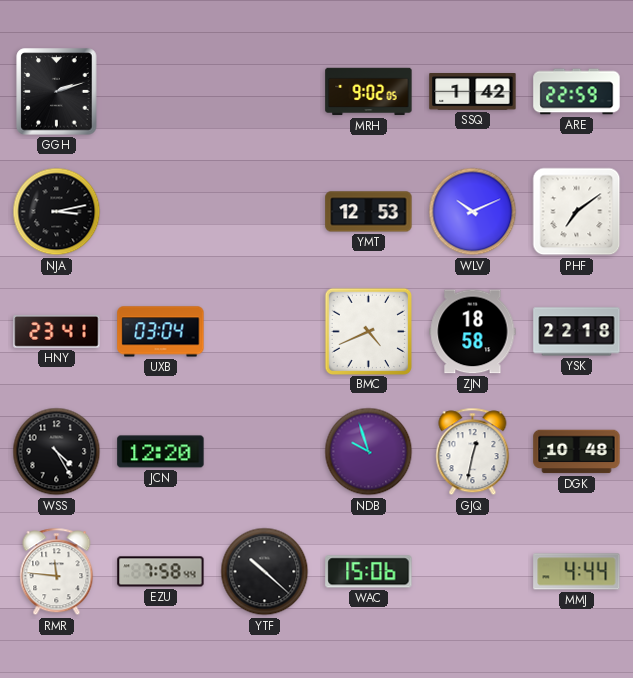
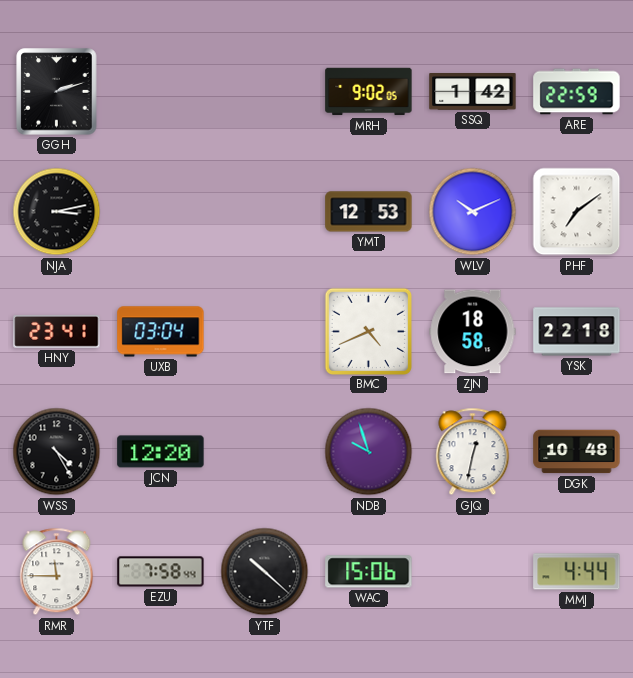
RMR: 11:46 -> 11:45 (57, 572)
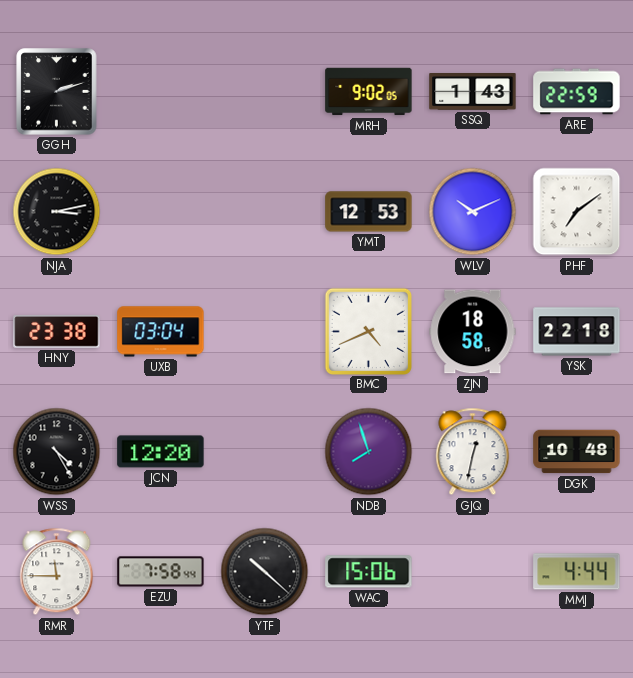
SSQ: 1:42 -> 1:43 (473, 92)
HNY: 23:41 -> 23:38 (57, 332)
NDB: 9:57 -> 7:57 (369, 452)
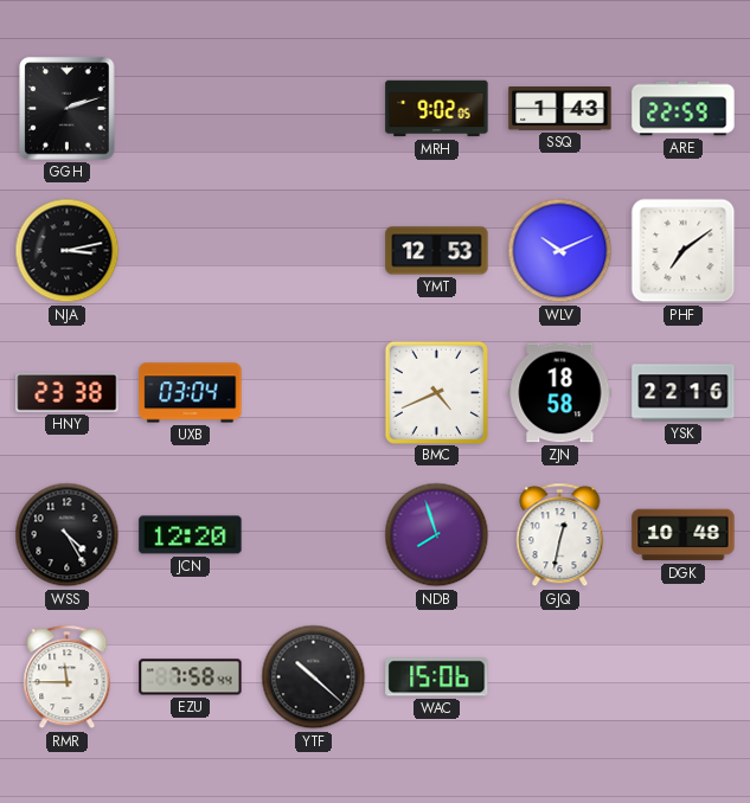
YSK: 22:18 -> 22:16 (684, 393)
MMJ: 4:44 -> none (577, 572)
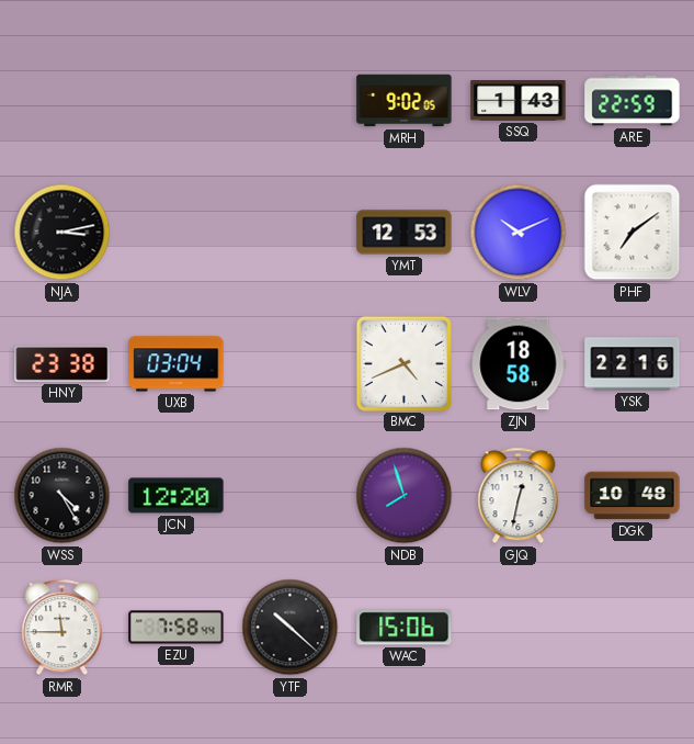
GGH: 2:12 -> none (68, 109)
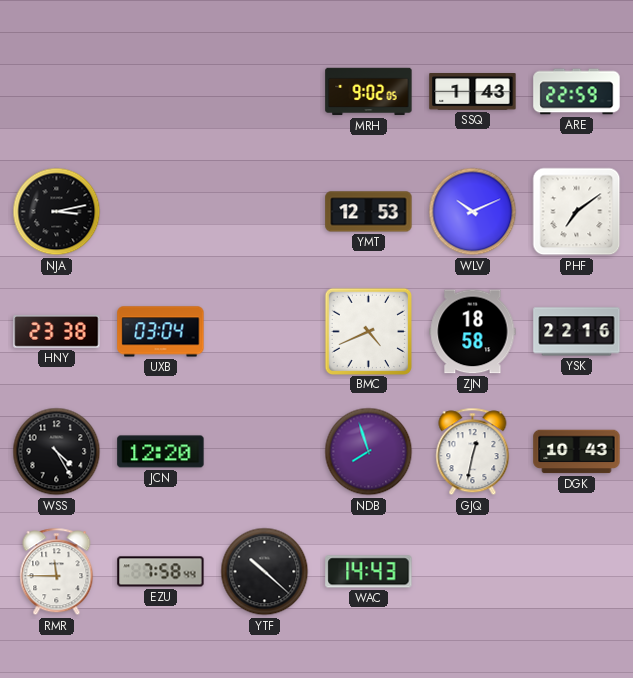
DGK: 10:48 -> 10:43 (577, 452)
WAC: 15:06 -> 14:43 (369, 572)
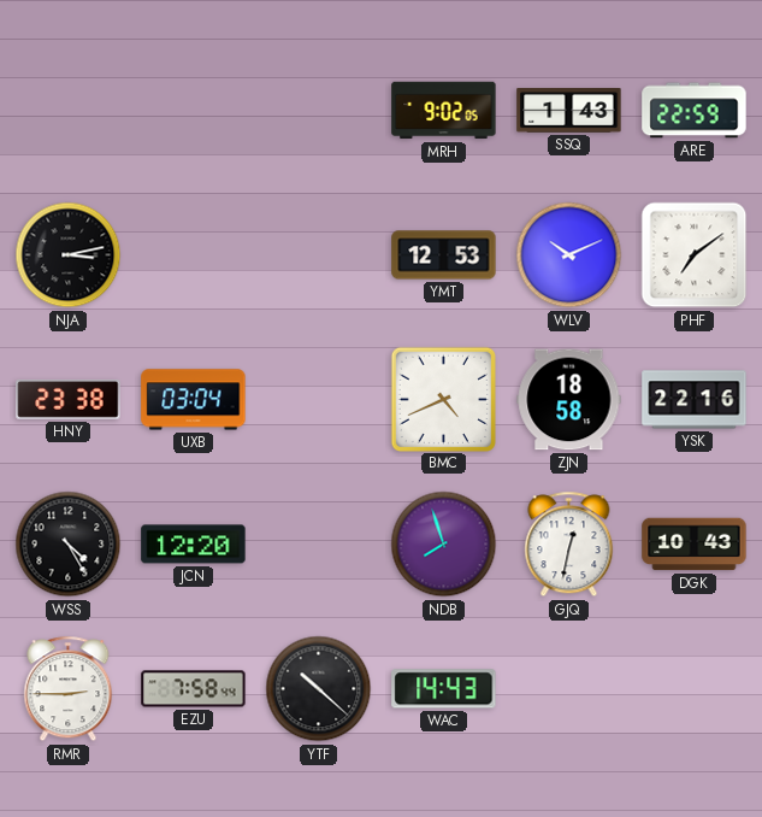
RMR: 11:45 -> 2:45 (69, 689)
